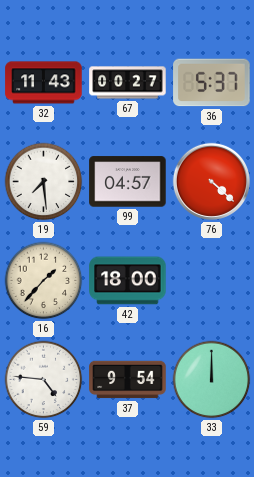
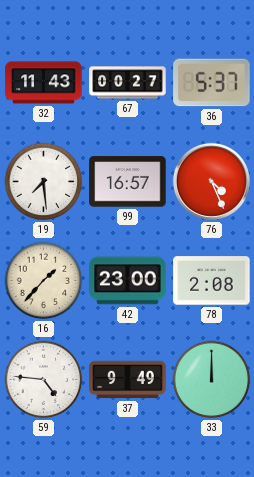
99: 04:57 -> 16:57 (128, 182)
76: 4:22 -> 4:26 (211, 181)
42: 18:00 -> 23:00 (128, 281)
78: none -> 2:08 (212, 281)
37: 9:54 -> 9:49 (128, 380)
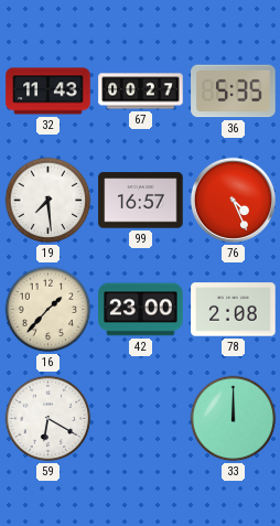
36: 5:37 -> 5:35 (234, 92)
59: 4:46 -> 6:20 (49, 419)
37: 9:49 -> none (128, 380)
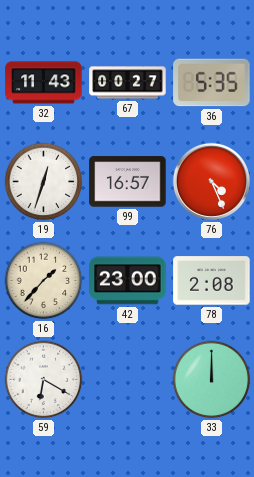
19: 7:29 -> 12:33 (44, 182)
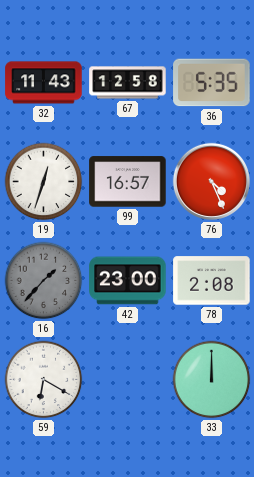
67: 00:27 -> 12:58 (128, 83)
16 dial: cream -> grey (44, 281)
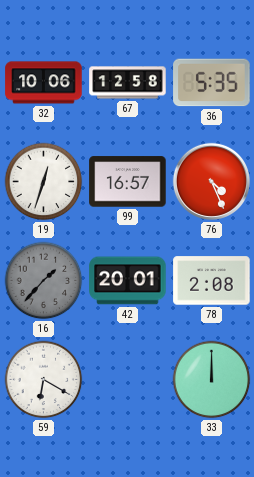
32: 11:43 -> 10:06 (44, 83)
42: 23:00 -> 20:01 (128, 281)
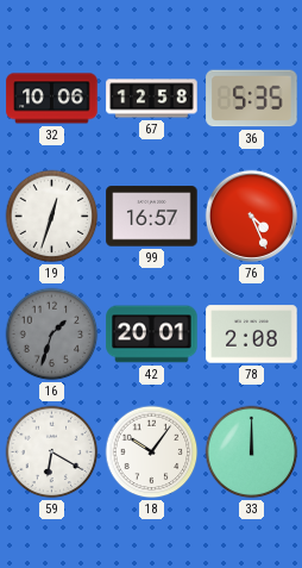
16: 1:37 -> 1:33 (52, 335)
18: none -> 10:06 (152, 452)
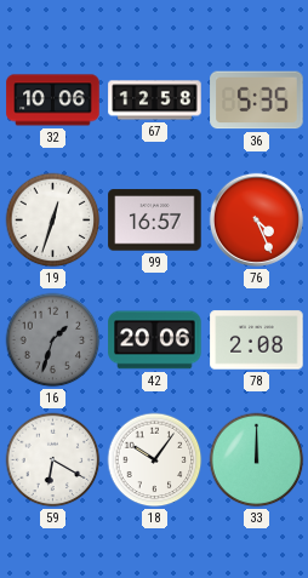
42: 20:01 -> 20:06 (155, 340)
